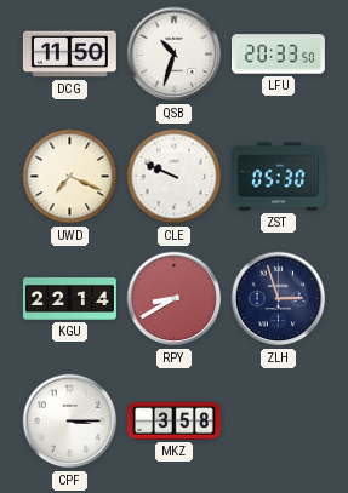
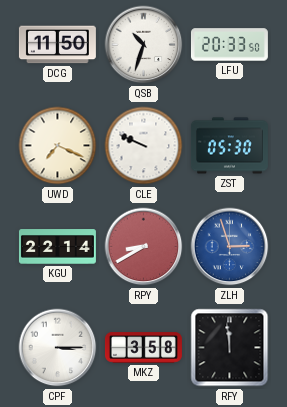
ZLH dial: navy -> blue (230, 247)
RFY: none -> 11:59 (230, 348)
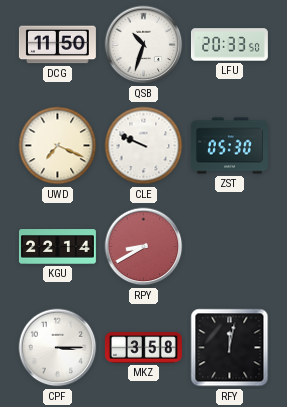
ZLH: 2:57 -> none (230, 247)
RFY: 11:59 -> 12:02 (230, 348)
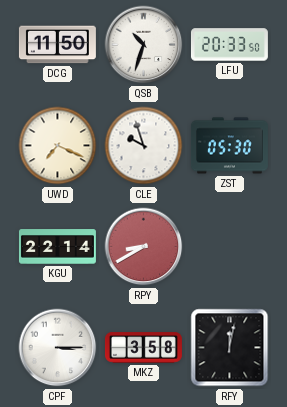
CLE: 9:49 -> 9:57 (144, 146)
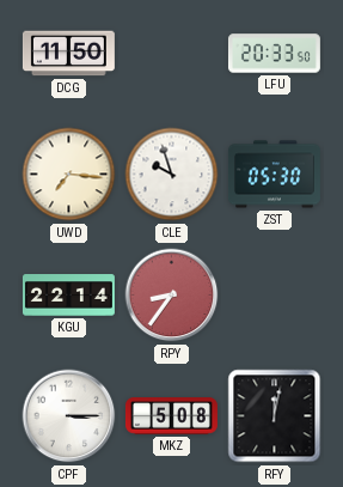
QSB: 10:33 -> none (144, 45)
UWD: 7:19 -> 7:16 (69, 175)
RPY: 8:40 -> 8:36 (172, 296)
MKZ: 3:58 -> 5:08 (171, 416)
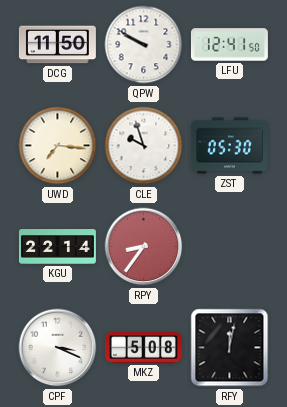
QPW: none -> 9:50 (144, 45)
LFU: 20:33 -> 12:41 (229, 45)
CPF: 3:15 -> 3:19 (58, 348)
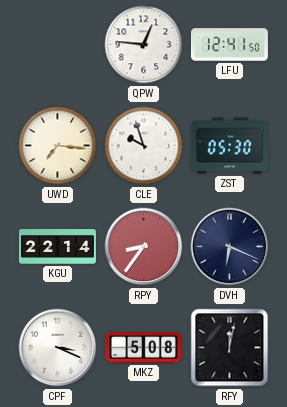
DCG: 11:50 -> none (57, 45)
QPW: 9:50 -> 12:46 (144, 45)
DVH: none -> 6:19 (230, 247)
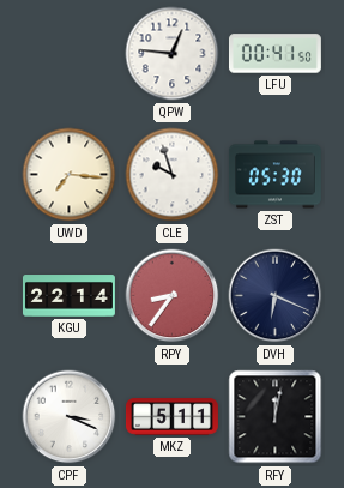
LFU: 12:41 -> 00:41 (274, 54)
MKZ: 5:08 -> 5:11 (171, 417)
